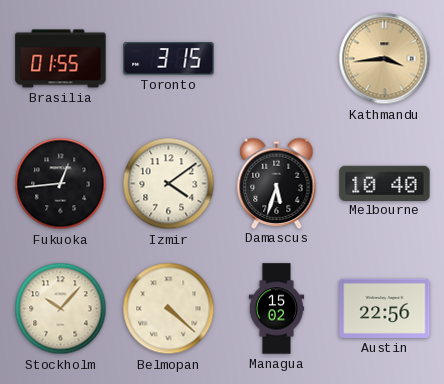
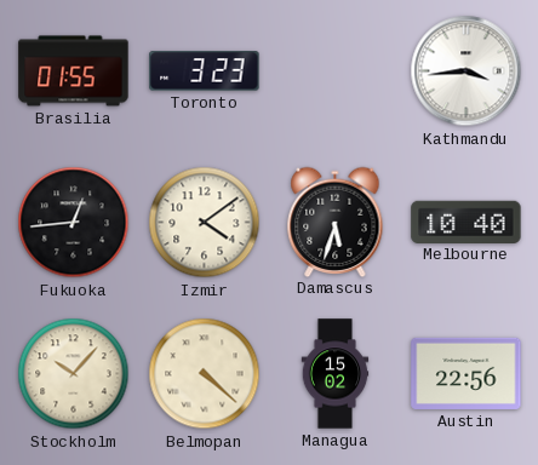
Toronto: 3:15 -> 3:23 (205, 71)
Kathmandu dial: champagne -> white (467, 71)
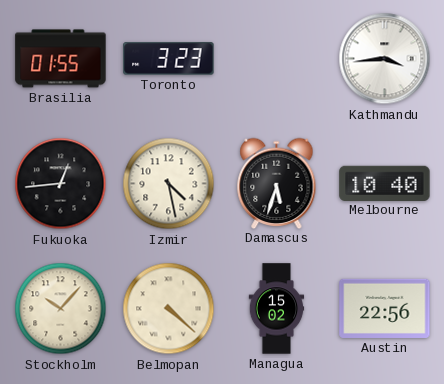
Izmir: 4:09 -> 4:28 (169, 184)
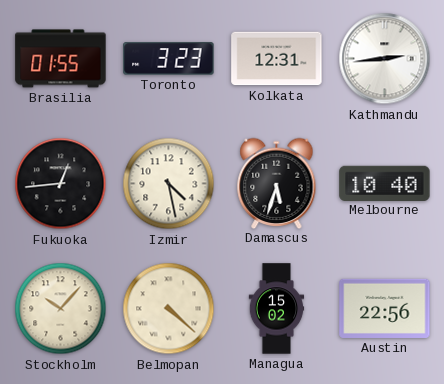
Kolkata: none -> 12:31 (277, 59)
Kathmandu: 3:44 -> 2:44 (385, 59)
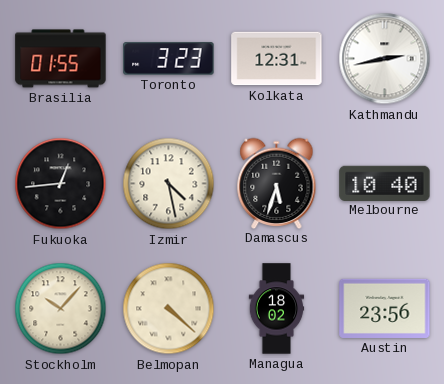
Kathmandu: 2:44 -> 2:43 (385, 59)
Managua: 15:02 -> 18:02 (277, 309)
Austin: 22:56 -> 23:56 (385, 308)
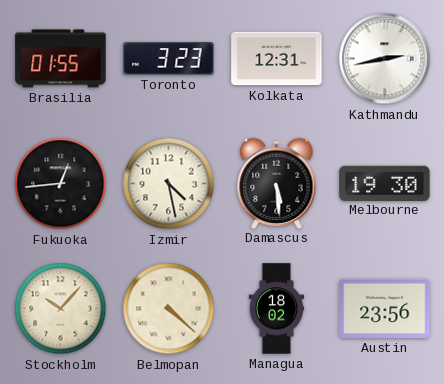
Damascus: 5:33 -> 5:29 (277, 183)
Melbourne: 10:40 -> 19:30 (385, 183)
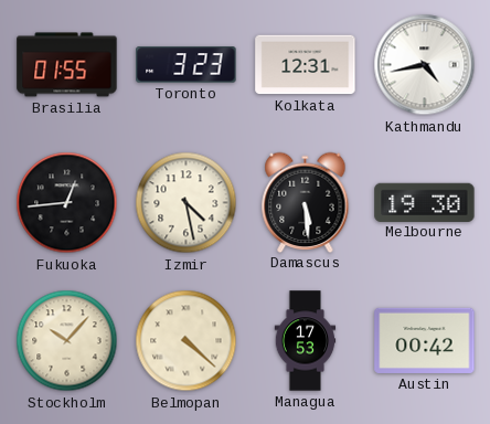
Kathmandu: 2:43 -> 4:43 (425, 65)
Managua: 18:02 -> 17:53 (306, 341)
Austin: 23:56 -> 00:42 (425, 340)
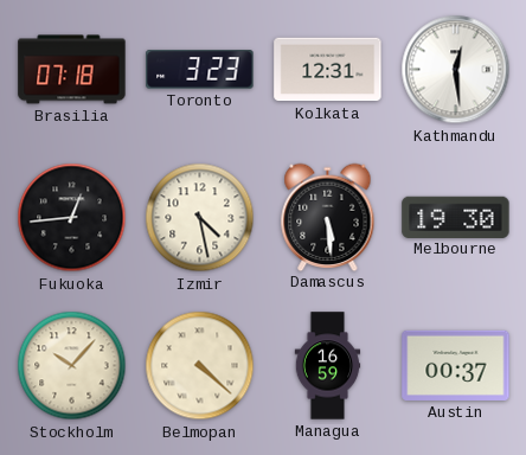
Brasilia: 01:55 -> 07:18 (72, 70)
Kathmandu: 4:43 -> 12:29 (456, 70)
Managua: 17:53 -> 16:59 (328, 366)
Austin: 00:42 -> 00:37 (456, 365)
